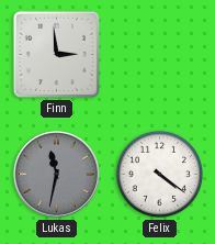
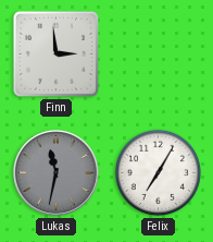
Felix: 4:21 -> 7:05 (158, 172)
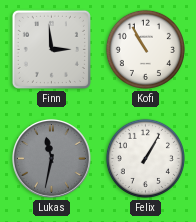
Kofi: none -> 10:55 (145, 49)
Felix: 7:05 -> 1:05 (145, 158)
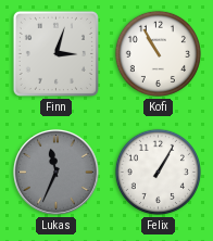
Finn: 2:59 -> 3:03 (55, 53)
Lukas: 11:32 -> 11:34 (55, 172)
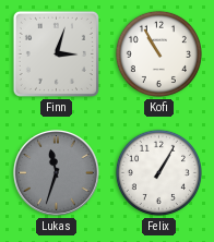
Lukas: 11:34 -> 11:33 (56, 172)
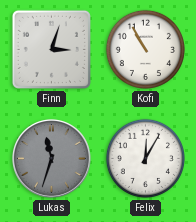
Felix: 1:05 -> 12:05 (145, 158)
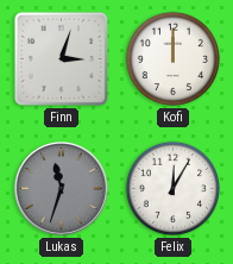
Kofi: 10:55 -> 12:00 (172, 58)
